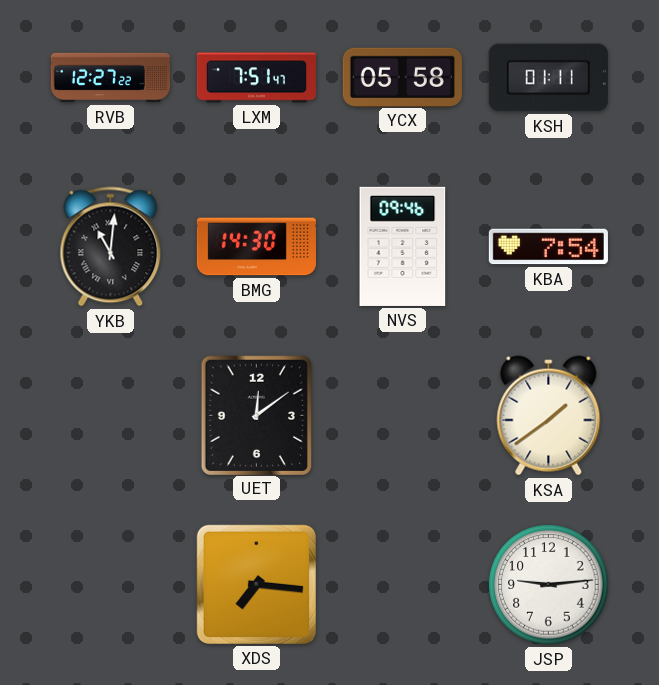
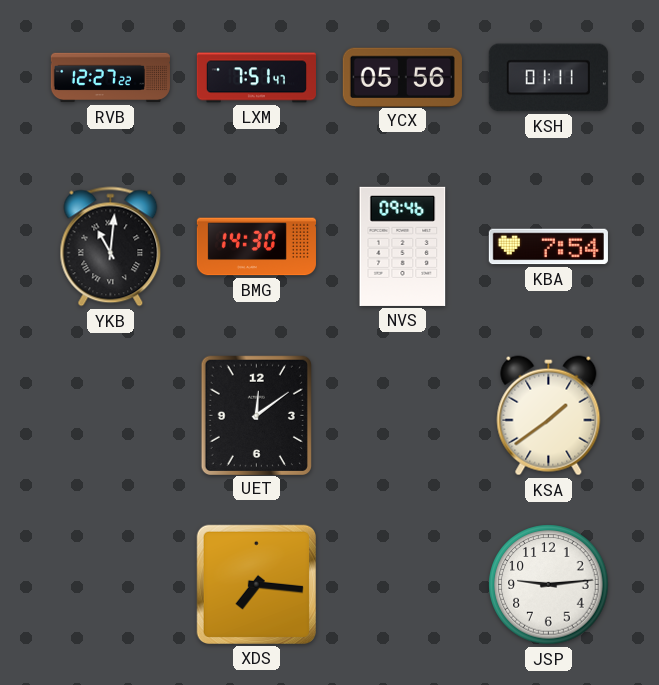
YCX: 05:58 -> 05:56 (402, 77)
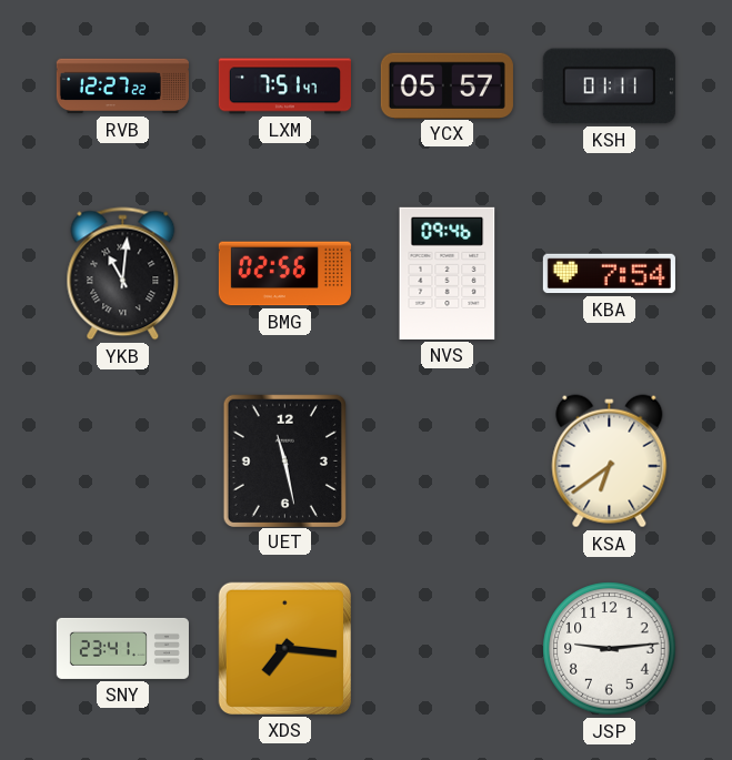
YCX: 05:56 -> 05:57 (447, 85)
BMG: 14:30 -> 02:56 (284, 274)
UET: 12:09 -> 11:28 (284, 460)
KSA: 1:39 -> 6:39 (610, 462)
SNY: none -> 23:41 (122, 648)
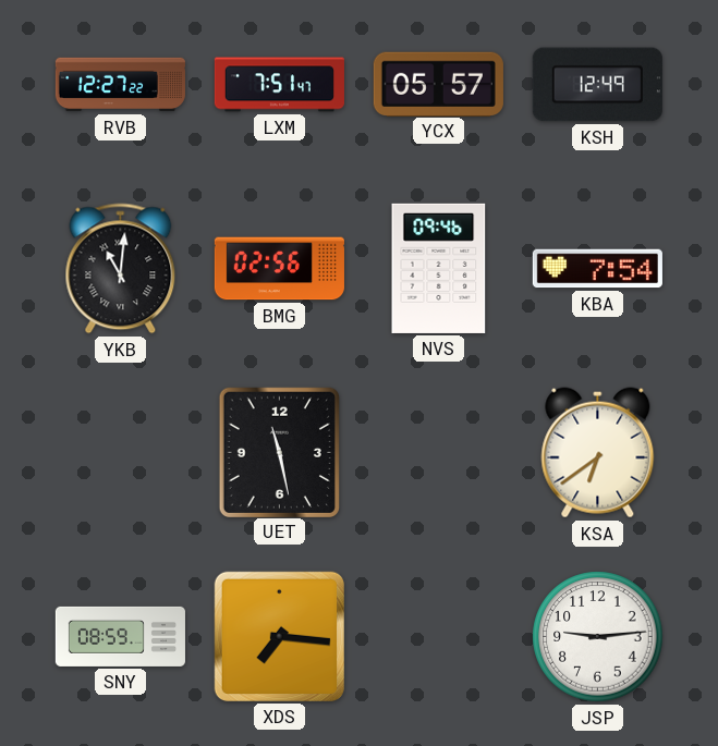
KSH: 01:11 -> 12:49 (597, 85)
SNY: 23:41 -> 08:59 (120, 636)
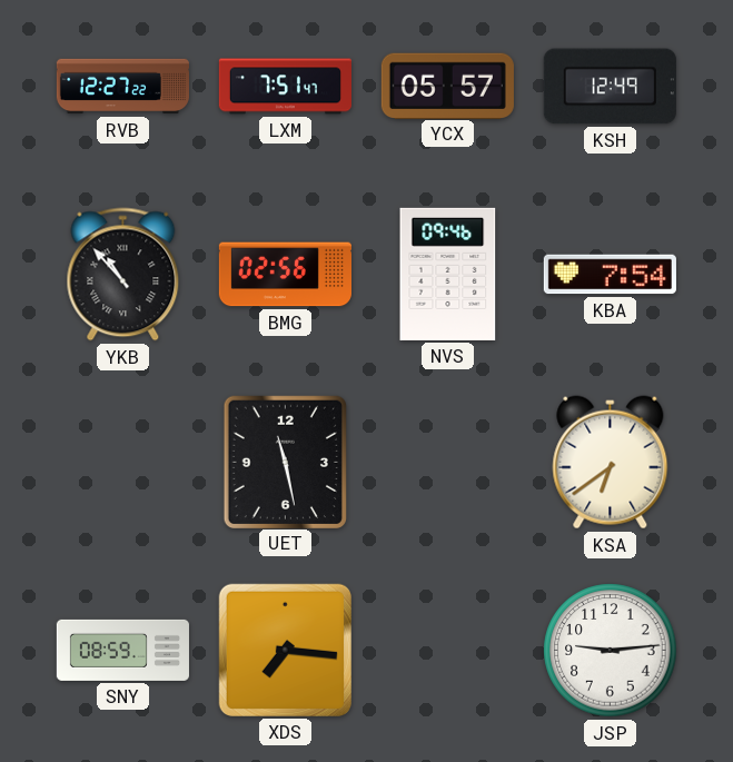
YKB: 11:01 -> 10:53 (123, 275)
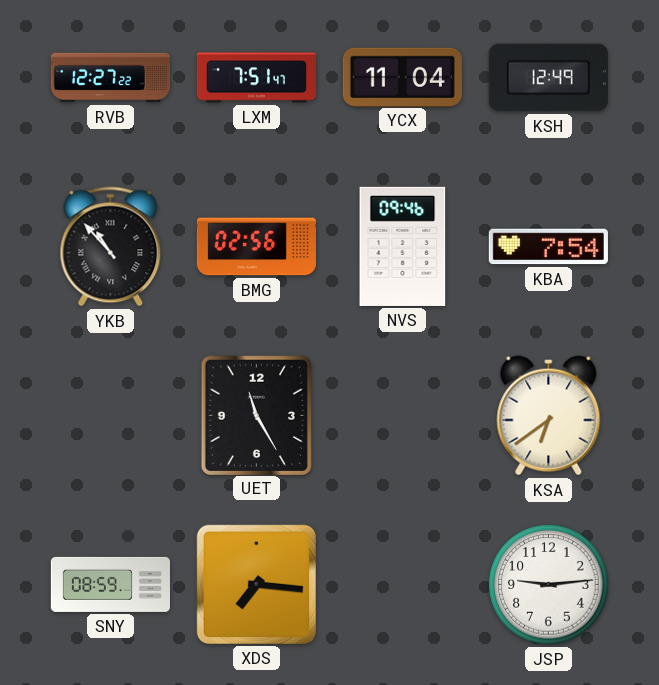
YCX: 05:57 -> 11:04 (402, 77)
UET: 11:28 -> 11:25 (256, 415)
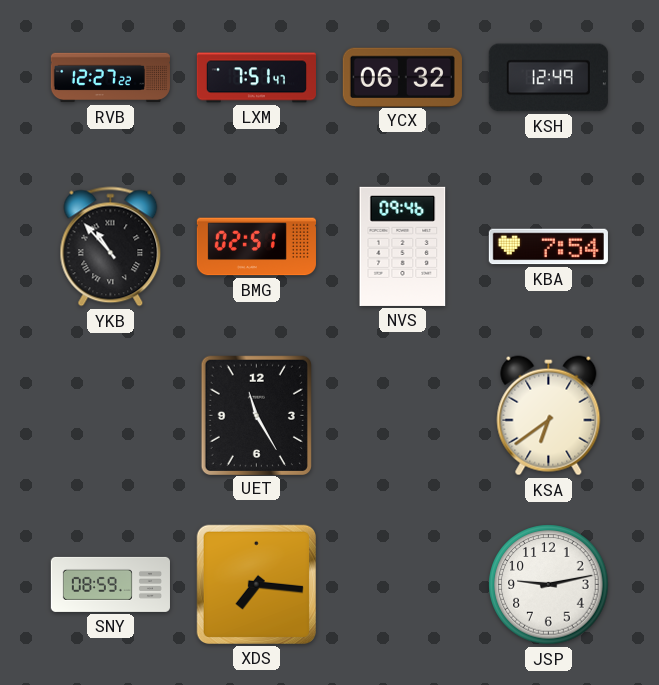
YCX: 11:04 -> 06:32 (402, 77)
BMG: 02:56 -> 02:51 (256, 247)
JSP: 9:14 -> 9:13 (549, 585)
